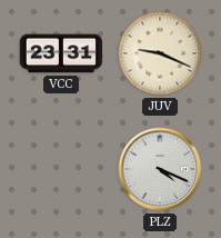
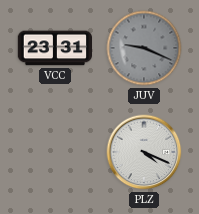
JUV dial: cream -> grey (144, 48)
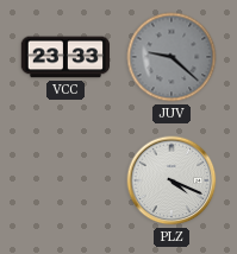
VCC: 23:31 -> 23:33 (64, 57)
JUV: 9:19 -> 9:22 (171, 57)
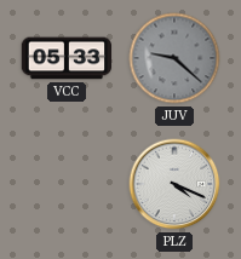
VCC: 23:33 -> 05:33 (65, 58)
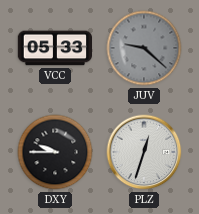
DXY: none -> 9:45 (55, 152)
PLZ: 4:19 -> 12:33 (144, 152)
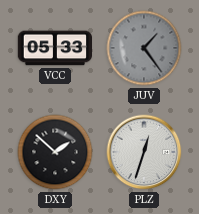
JUV: 9:22 -> 1:24 (144, 48)
DXY: 9:45 -> 1:52 (55, 152)
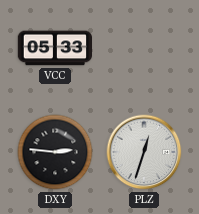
JUV: 1:24 -> none (144, 48)
DXY: 1:52 -> 2:46 (55, 152)
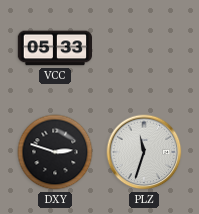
DXY: 2:46 -> 2:48 (55, 152)
PLZ: 12:33 -> 11:33 (144, 152)
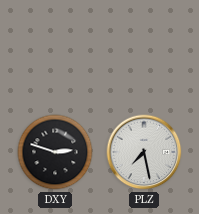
VCC: 05:33 -> none (54, 48)
PLZ: 11:33 -> 7:28 (144, 152)
